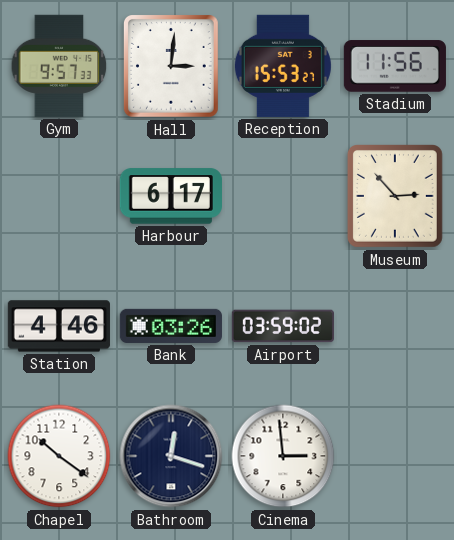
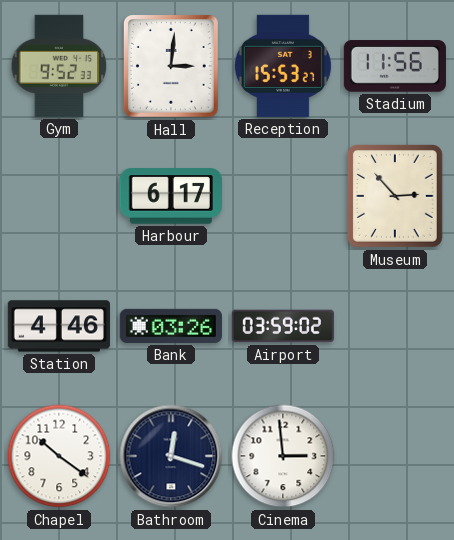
Gym: 9:57 -> 9:52 (59, 66)
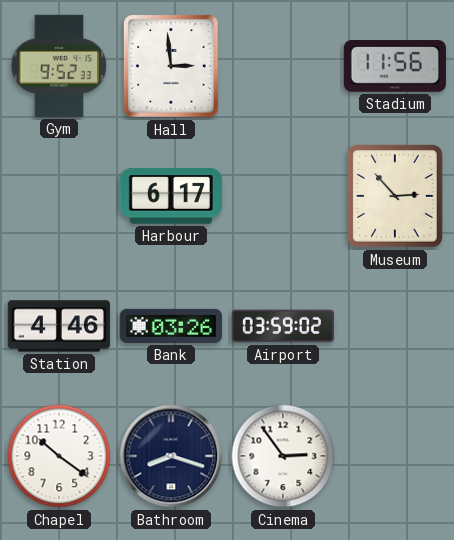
Hall: 3:01 -> 2:59 (171, 67)
Reception: 15:53 -> none (283, 66)
Bathroom: 12:18 -> 8:18 (171, 456)
Cinema: 2:59 -> 2:54 (283, 456)
